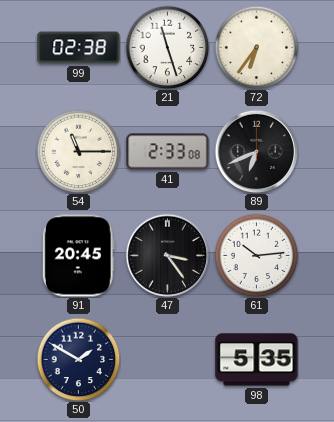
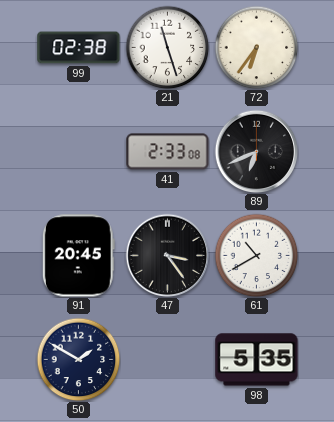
54: 11:15 -> none (78, 151)
61: 10:14 -> 10:40 (256, 255)
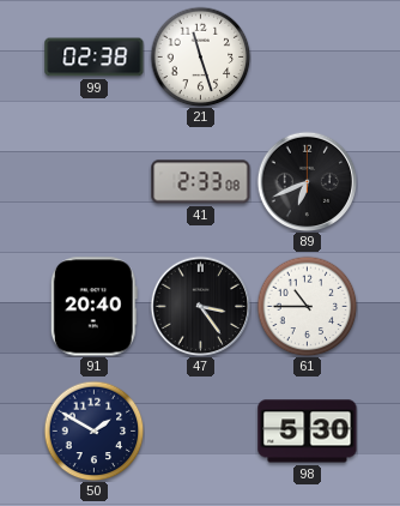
72: 6:36 -> none (256, 47)
91: 20:45 -> 20:40 (93, 307)
61: 10:40 -> 10:45 (307, 306)
98: 5:35 -> 5:30 (308, 432)
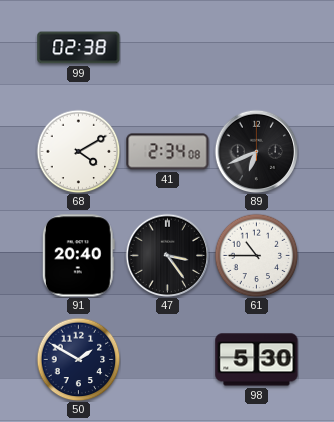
21: 11:27 -> none (200, 56)
68: none -> 4:10 (78, 151)
41: 2:33 -> 2:34 (168, 152)
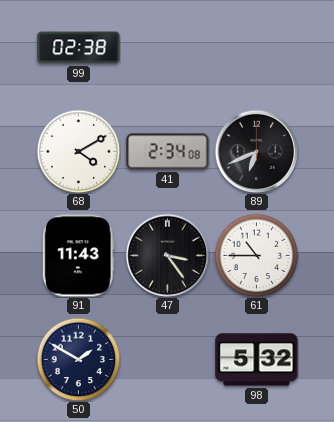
91: 20:40 -> 11:43 (78, 256)
98: 5:30 -> 5:32 (257, 360)
